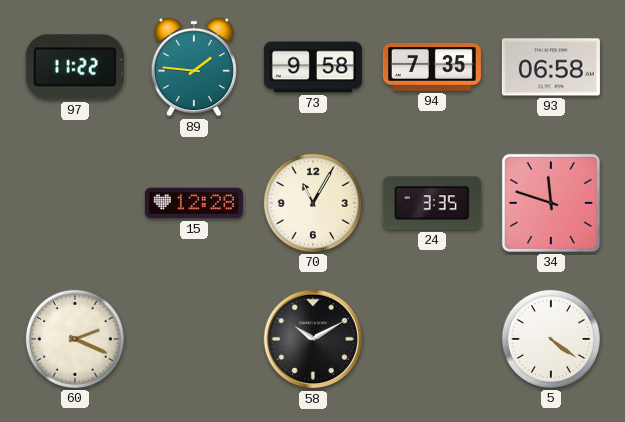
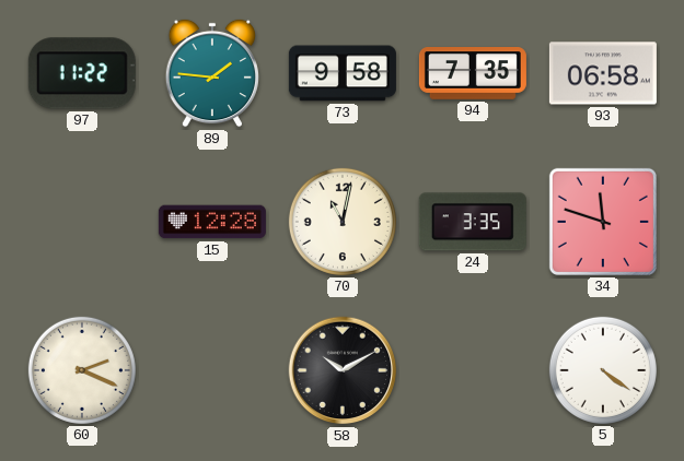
70: 11:05 -> 11:02 (343, 222)
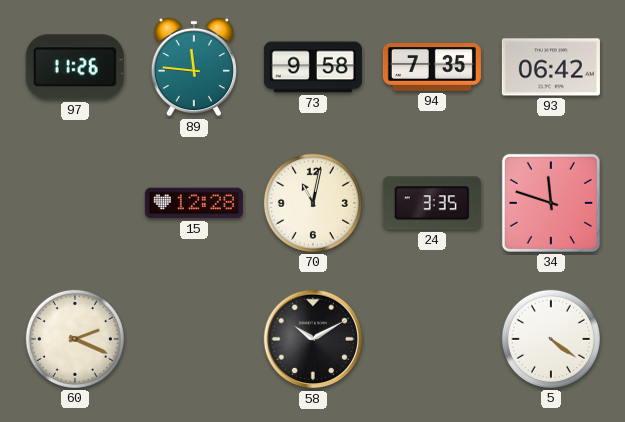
97: 11:22 -> 11:26 (75, 67)
89: 1:46 -> 11:46 (193, 67)
93: 06:58 -> 06:42 (551, 67)
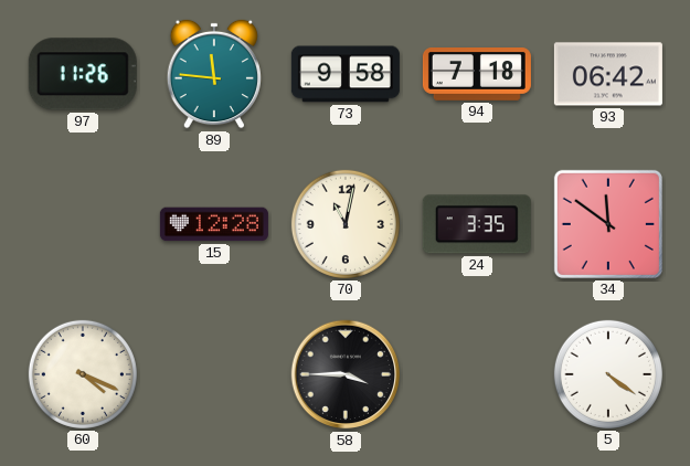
94: 7:35 -> 7:18 (477, 75)
34: 11:48 -> 11:51 (608, 224)
60: 2:19 -> 4:19 (83, 374)
58: 10:10 -> 3:45 (346, 374)
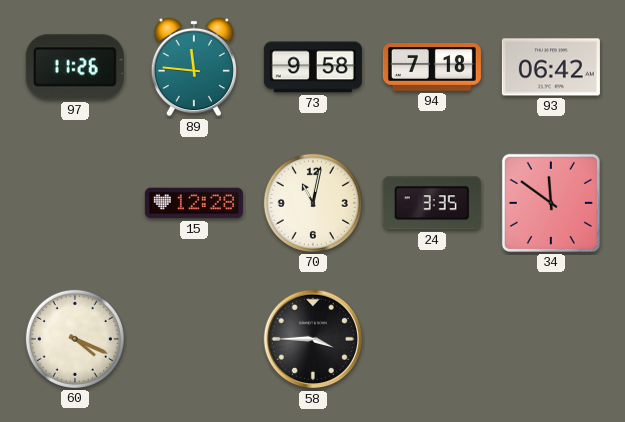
5: 4:21 -> none (608, 374)
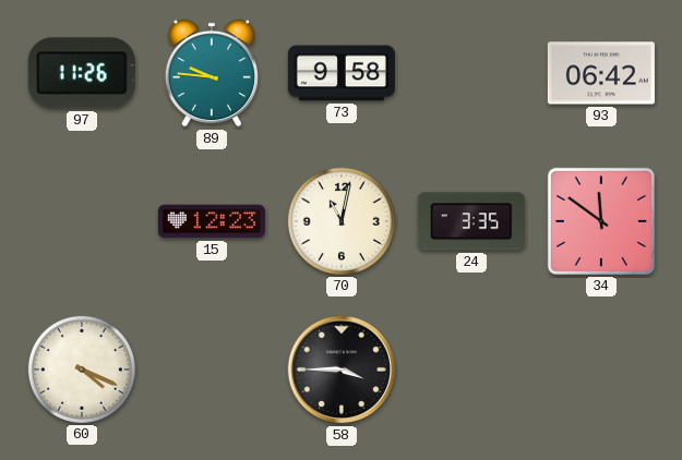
89: 11:46 -> 9:46 (211, 73)
94: 7:18 -> none (432, 68)
15: 12:28 -> 12:23 (212, 221)
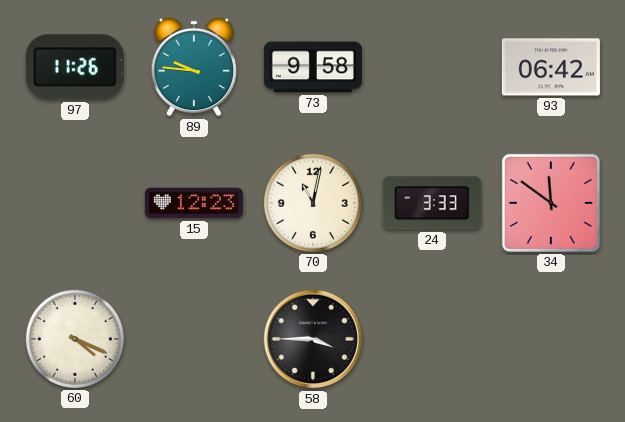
24: 3:35 -> 3:33 (432, 203)
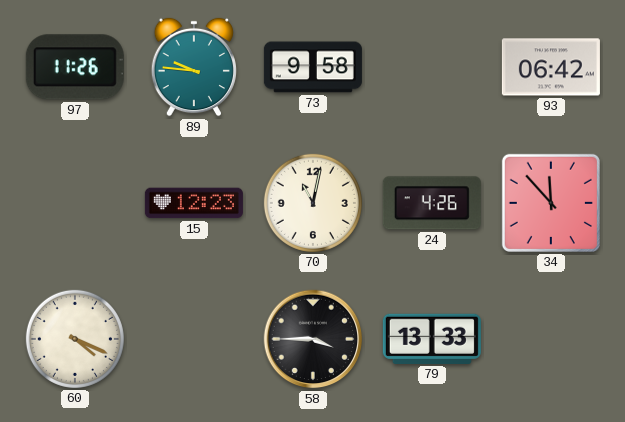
24: 3:33 -> 4:26 (432, 203)
34: 11:51 -> 11:53 (551, 203)
79: none -> 13:33 (432, 339)
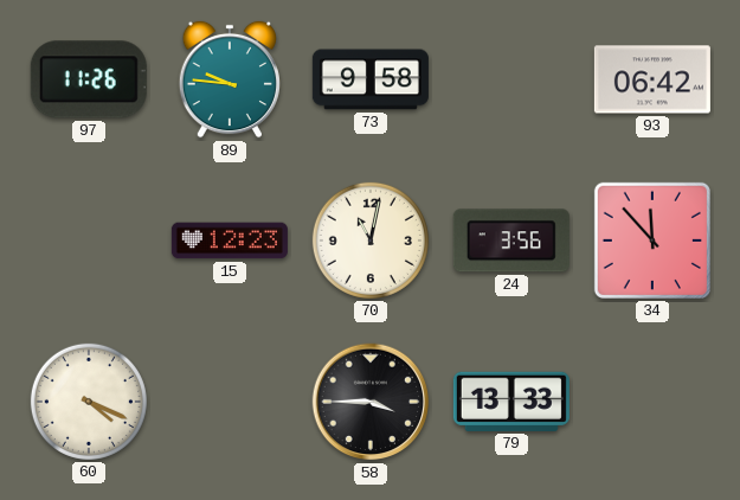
24: 4:26 -> 3:56 (511, 241)
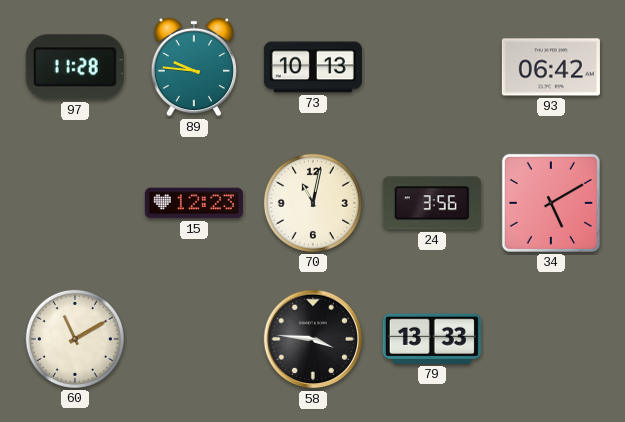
97: 11:26 -> 11:28 (75, 67)
73: 9:58 -> 10:13 (313, 67)
34: 11:53 -> 5:10 (551, 203)
60: 4:19 -> 11:10 (75, 339)
58: 3:45 -> 3:46 (313, 339)
